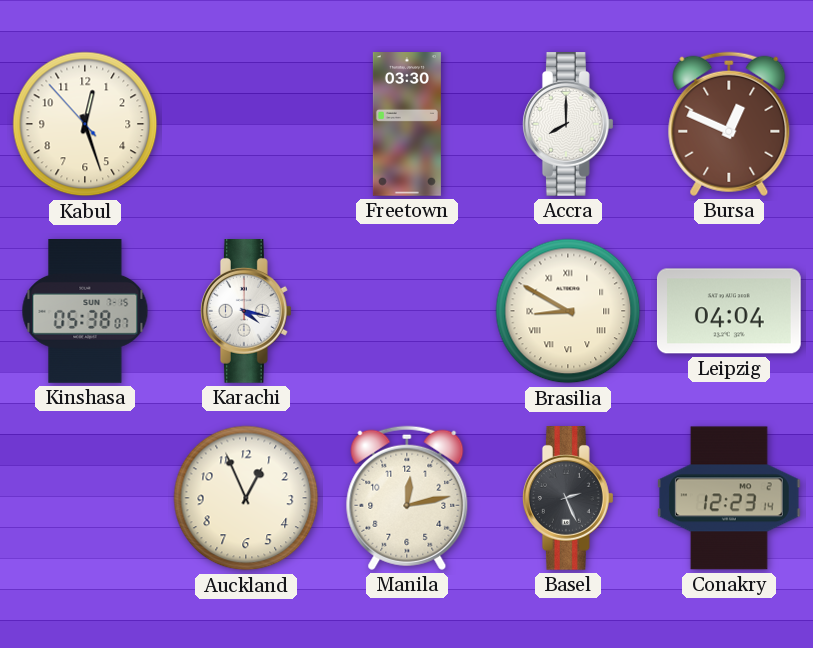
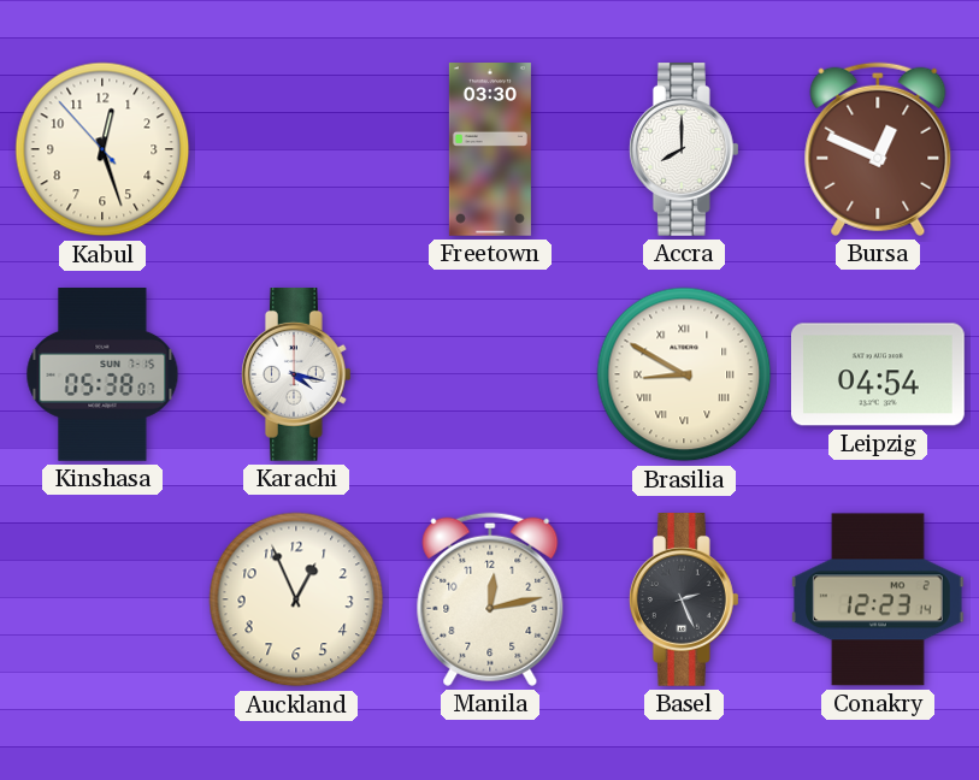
Leipzig: 04:04 -> 04:54 (878, 374)
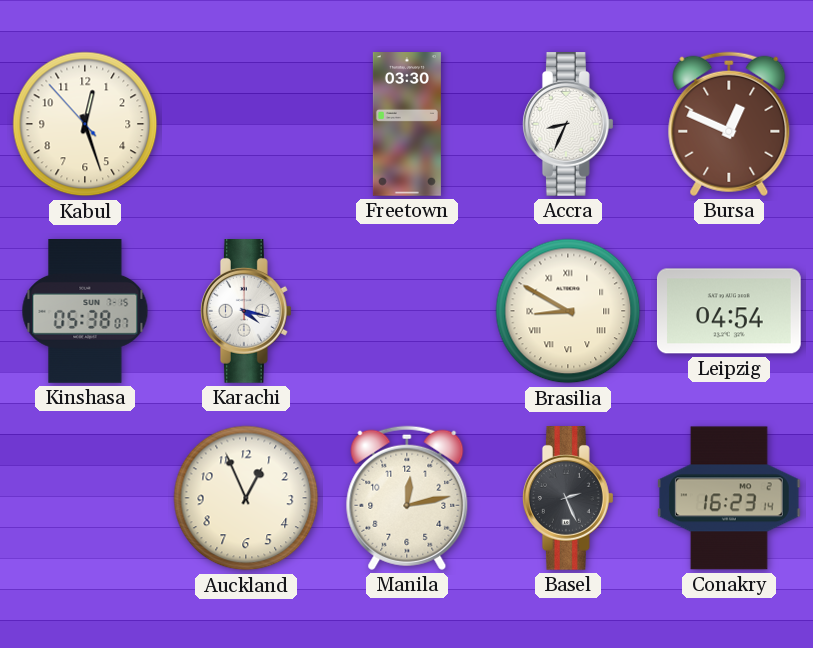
Accra: 8:00 -> 8:34 (568, 125)
Conakry: 12:23 -> 16:23 (729, 498)
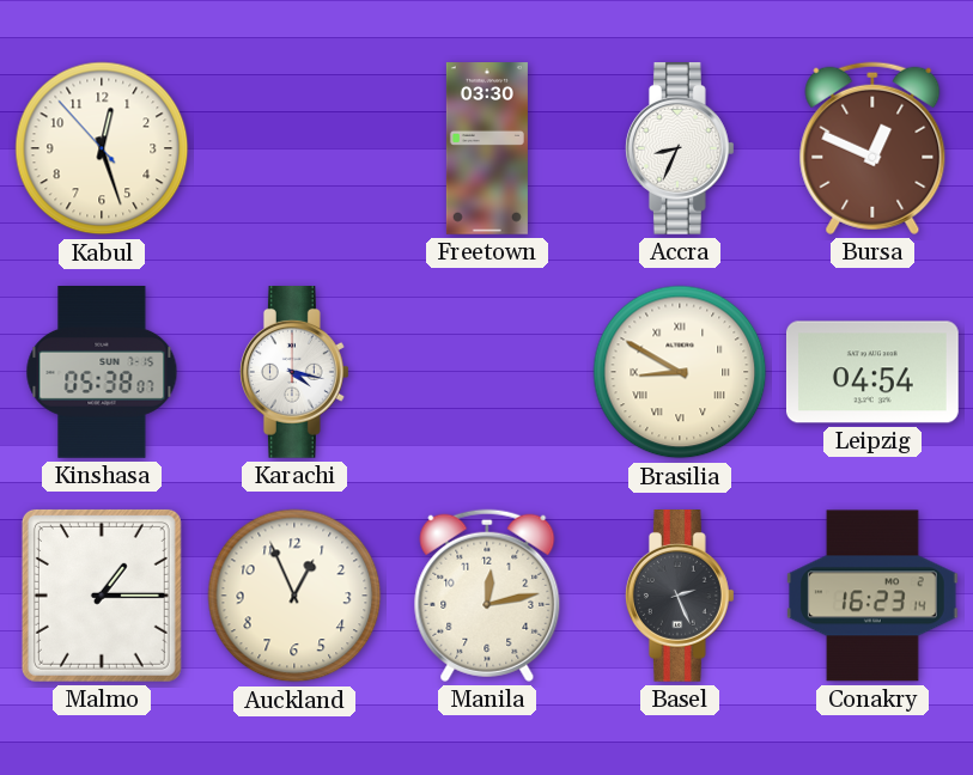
Malmo: none -> 1:15 (102, 596)
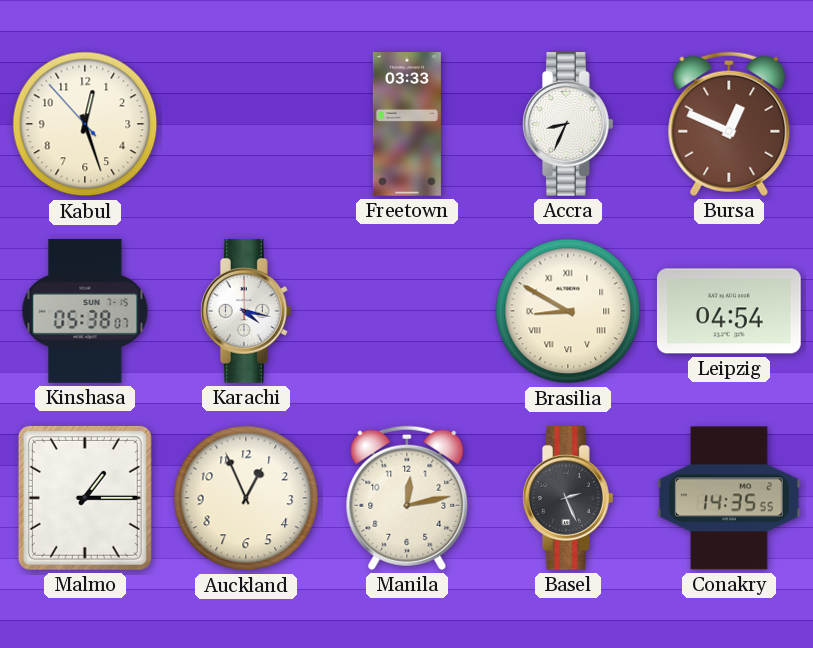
Freetown: 03:30 -> 03:33 (407, 124)
Conakry: 16:23 -> 14:35 (729, 498)
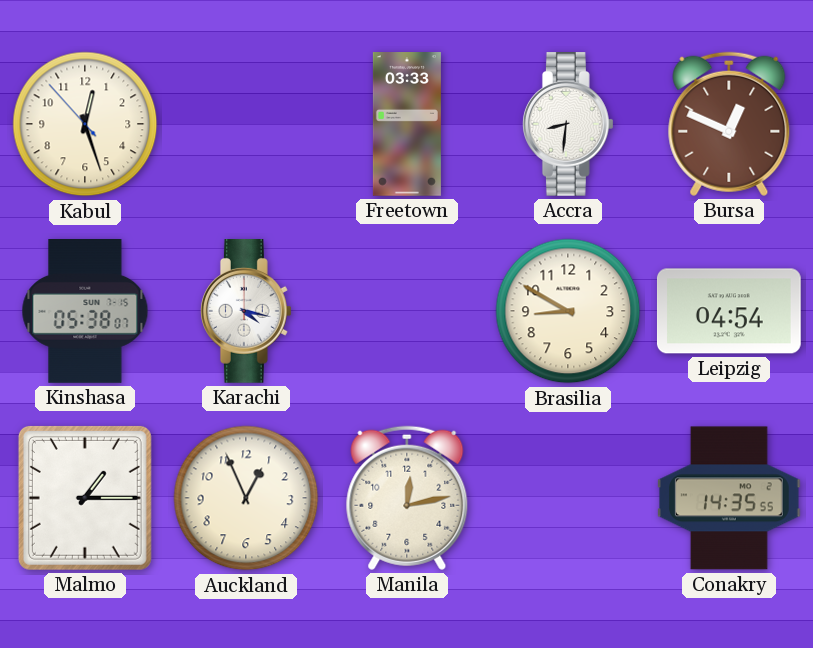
Accra: 8:34 -> 8:31 (568, 125)
Brasilia numerals: Roman -> Arabic (568, 311)
Basel: 2:26 -> none (568, 499)
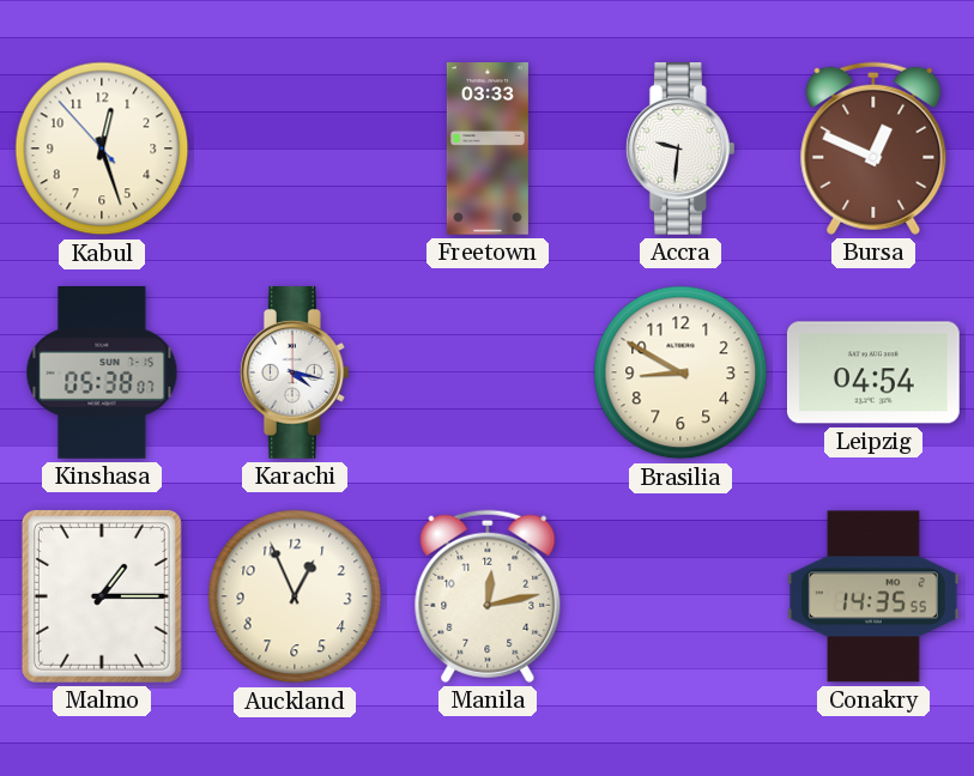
Accra: 8:31 -> 9:31 (680, 150)
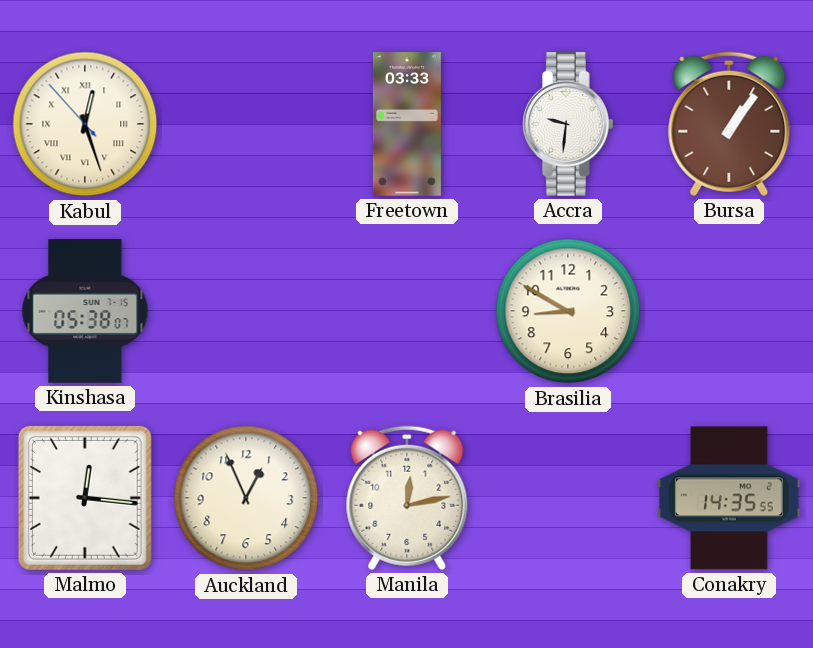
Kabul numerals: Arabic -> Roman (85, 124)
Bursa: 12:49 -> 1:06 (729, 124)
Karachi: 4:17 -> none (295, 374)
Leipzig: 04:54 -> none (873, 372)
Malmo: 1:15 -> 12:16 (85, 498)
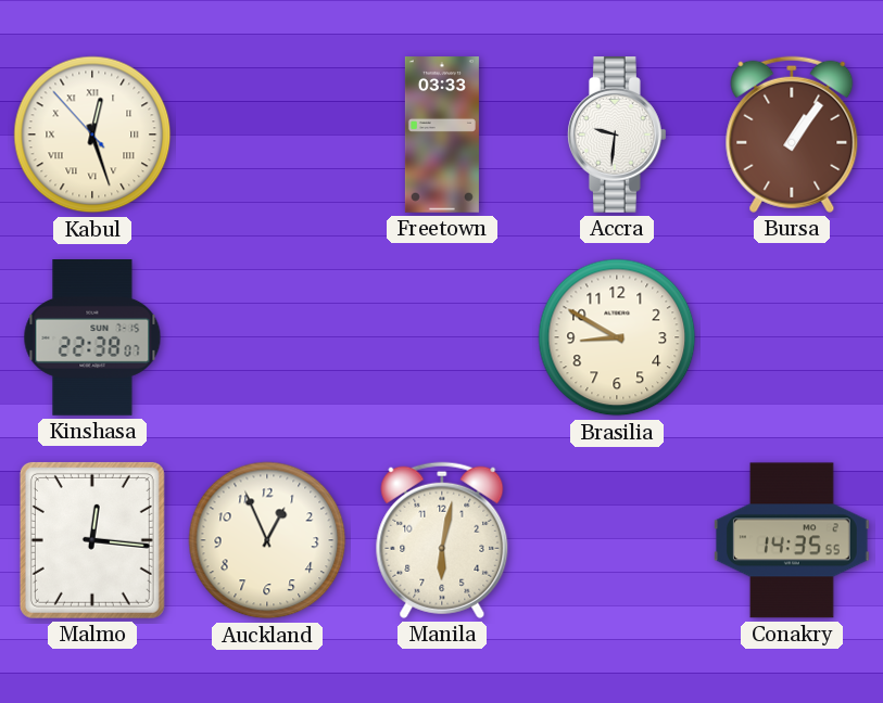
Kinshasa: 05:38 -> 22:38 (92, 338)
Manila: 12:13 -> 6:02 (442, 540)
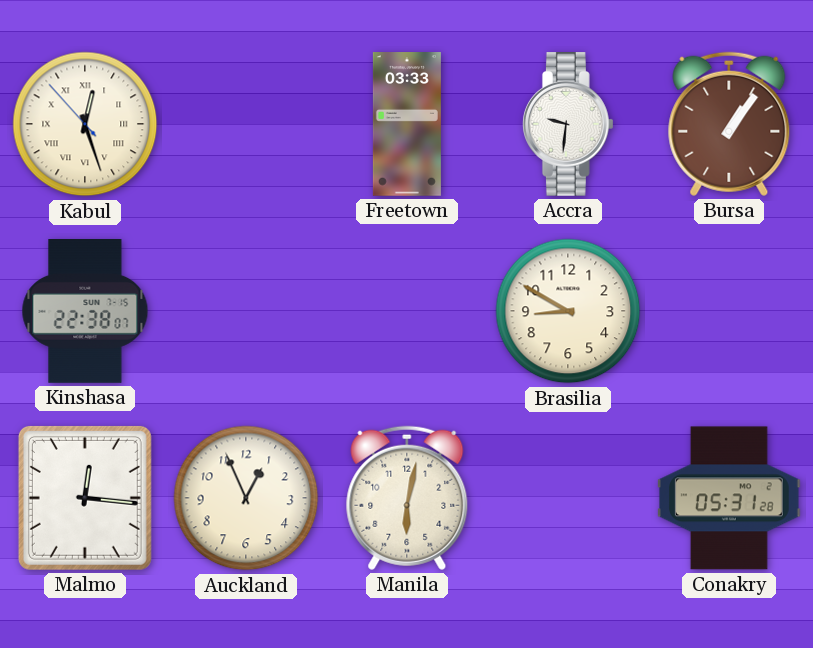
Conakry: 14:35 -> 05:31 (729, 498)
